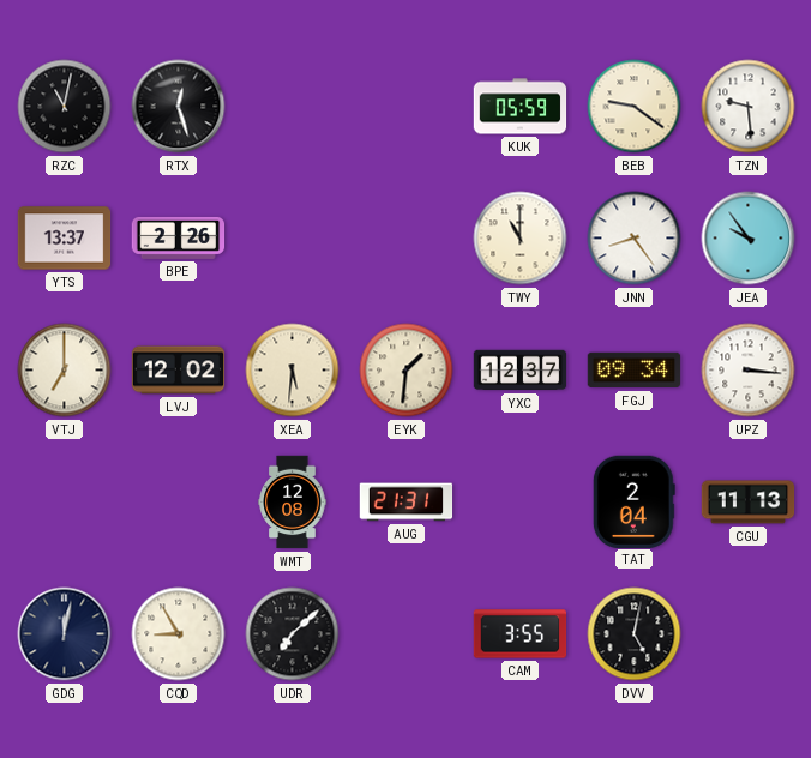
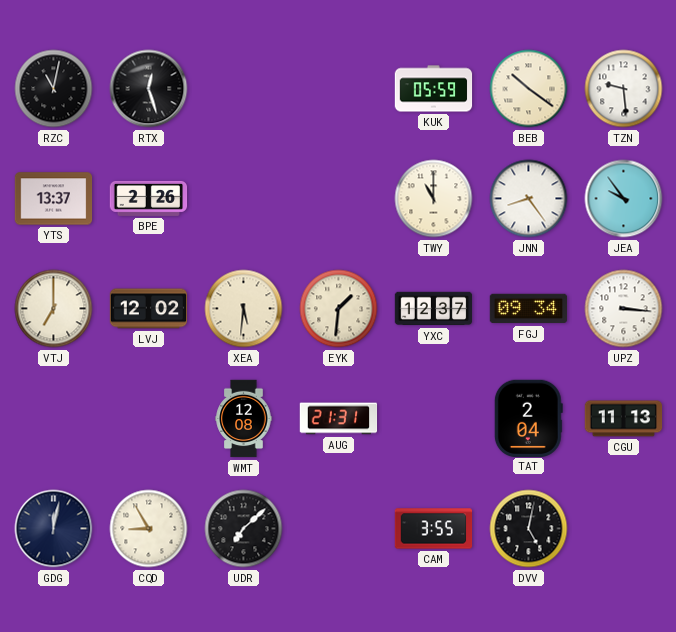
BEB: 9:21 -> 10:21 (529, 89)
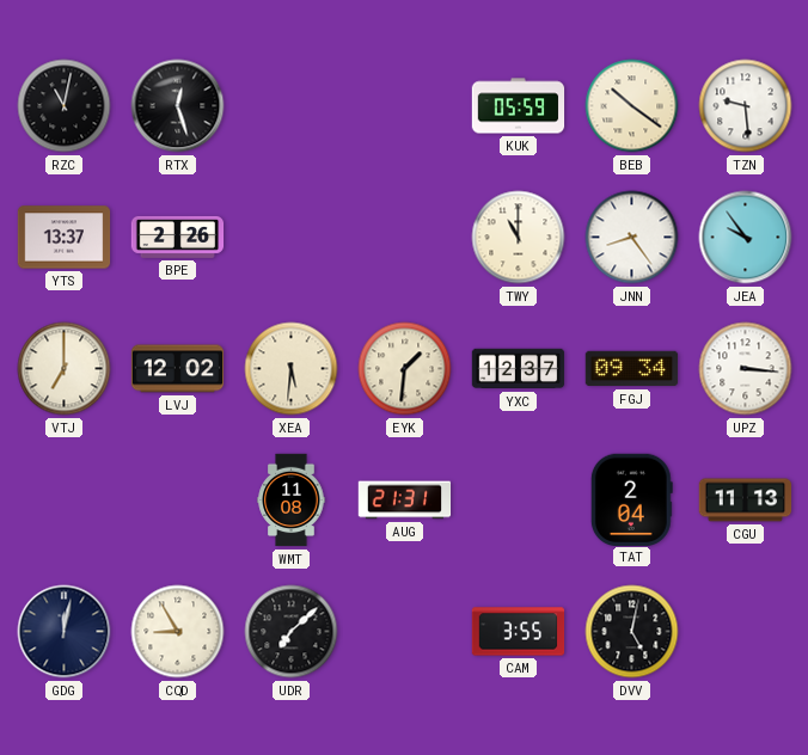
WMT: 12:08 -> 11:08 (292, 501)
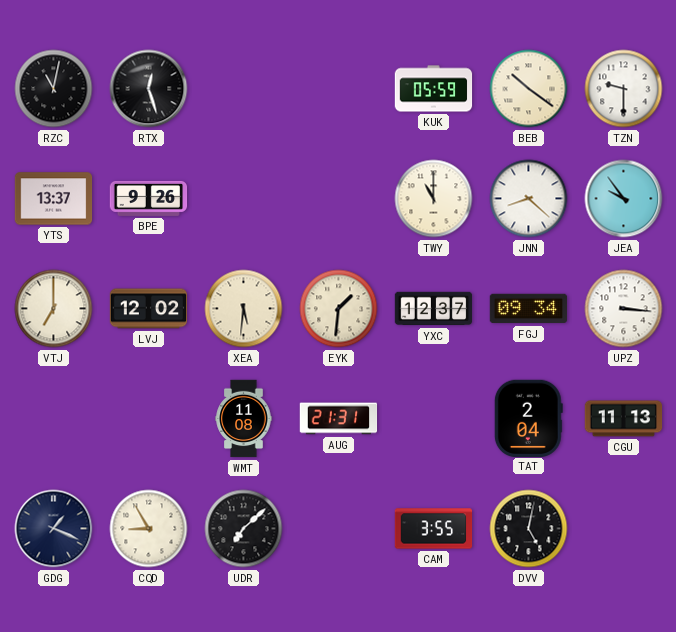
TZN: 9:29 -> 9:30 (624, 89)
BPE: 2:26 -> 9:26 (149, 198)
JNN: 8:24 -> 8:22 (529, 199)
GDG: 12:02 -> 1:19 (54, 529)
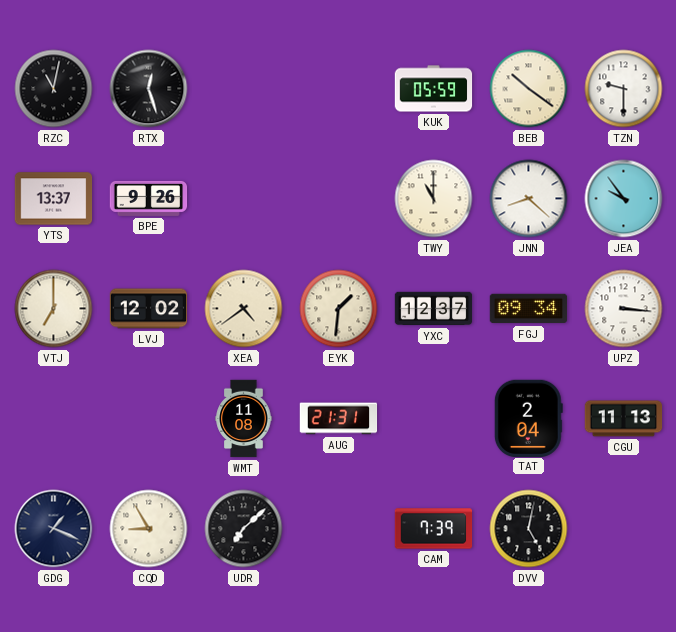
XEA: 5:31 -> 4:39 (244, 309)
CAM: 3:55 -> 7:39 (434, 529)
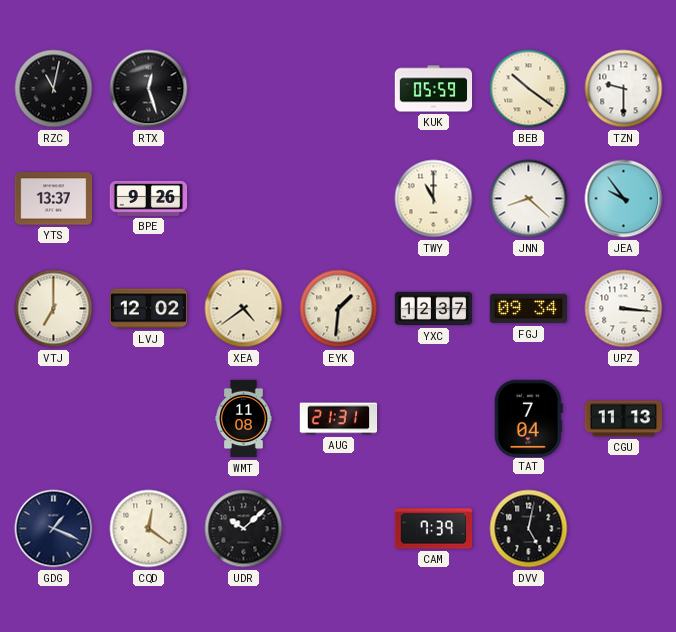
TAT: 2:04 -> 7:04 (528, 418)
CQD: 8:55 -> 12:21 (149, 529)
UDR: 7:08 -> 10:08 (244, 529)
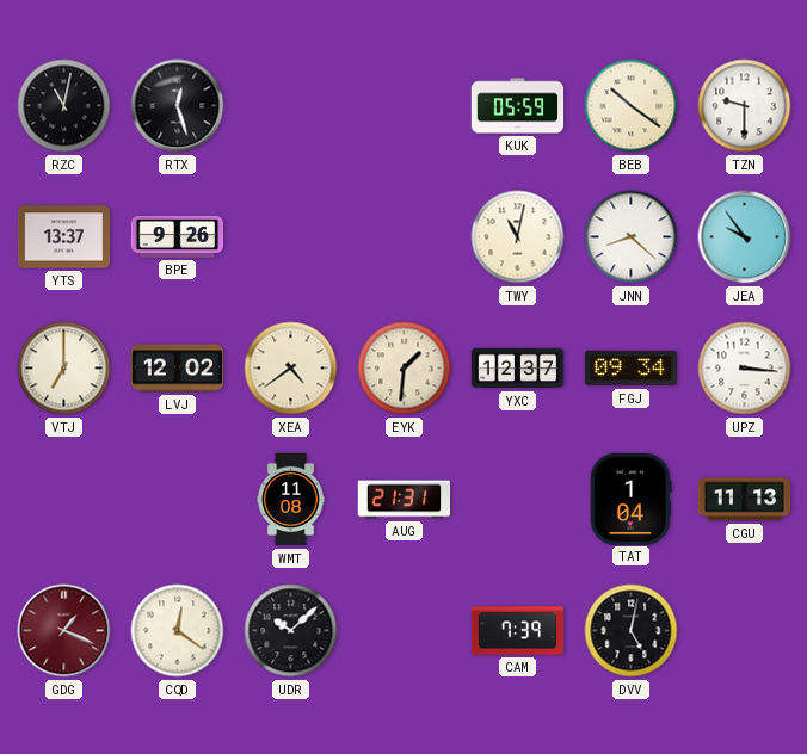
TWY: 11:00 -> 11:02 (518, 237)
TAT: 7:04 -> 1:04 (630, 499)
GDG dial: navy -> burgundy (64, 631)
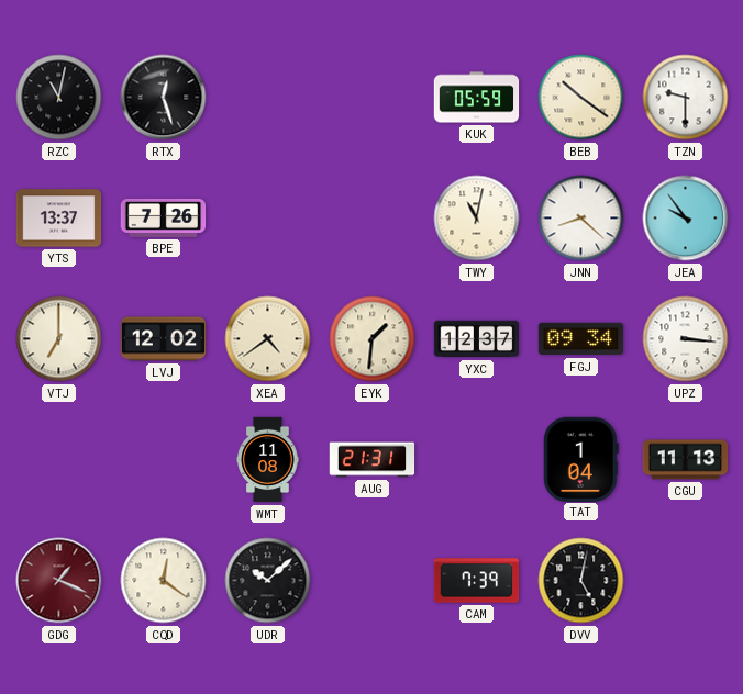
BPE: 9:26 -> 7:26 (164, 217)
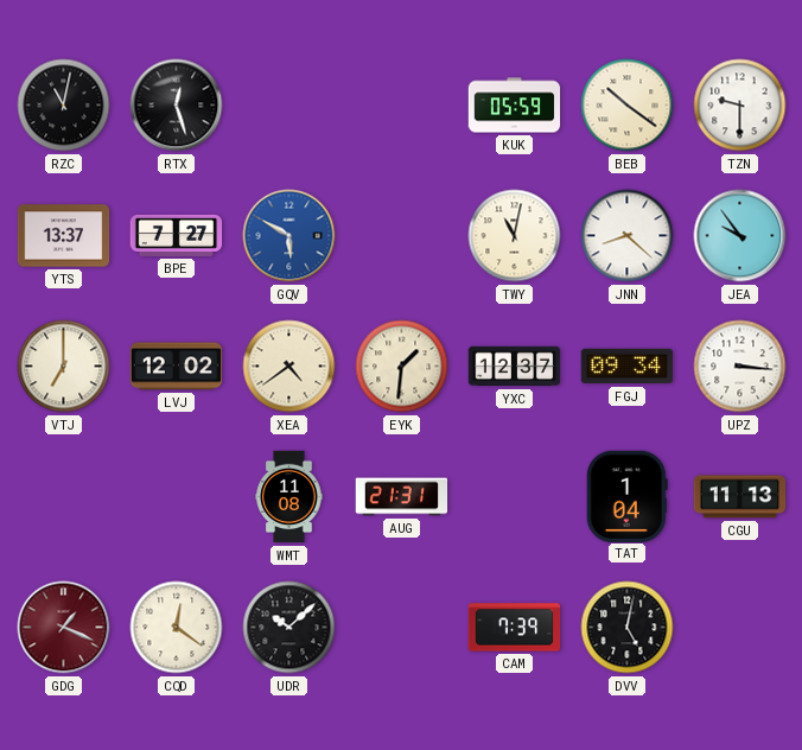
BPE: 7:26 -> 7:27 (177, 235)
GQV: none -> 5:50 (289, 236)
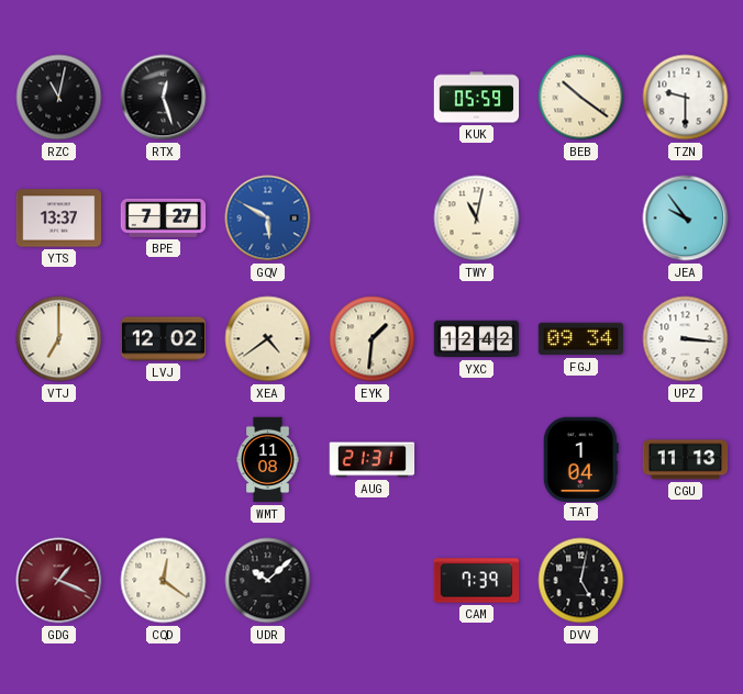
JNN: 8:22 -> none (628, 236)
YXC: 12:37 -> 12:42 (477, 339)
